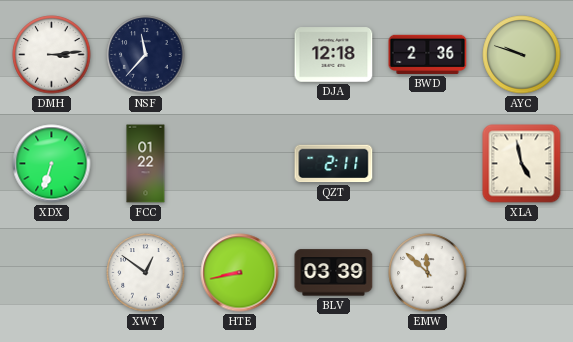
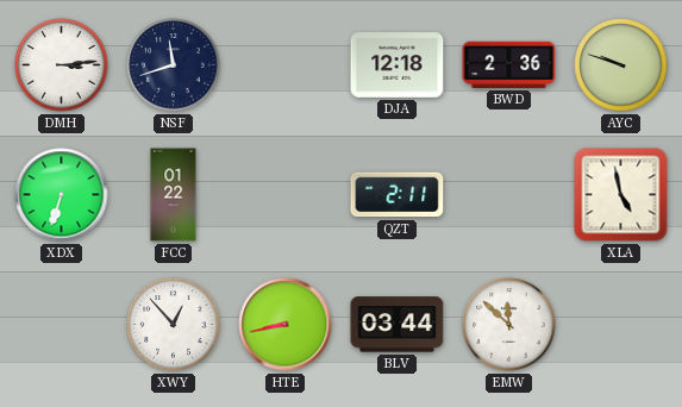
NSF: 11:37 -> 11:42 (174, 65)
XWY: 12:51 -> 12:53 (174, 325)
BLV: 03:39 -> 03:44 (398, 325)
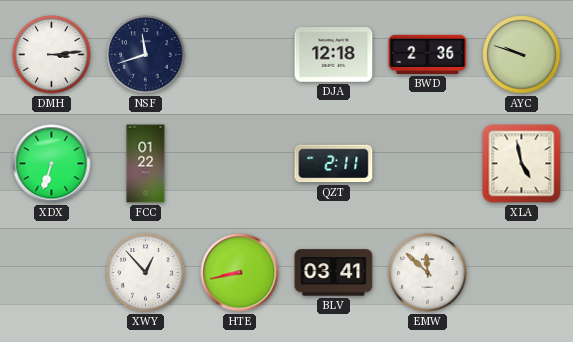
BLV: 03:44 -> 03:41 (334, 273)
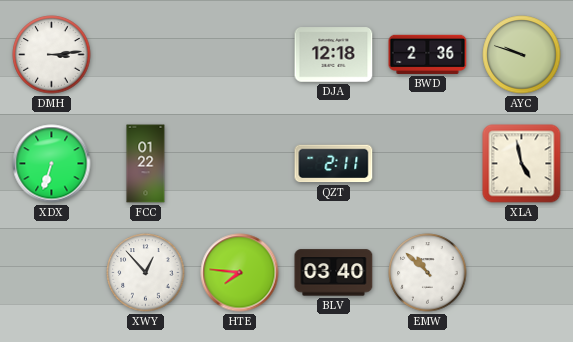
NSF: 11:42 -> none (146, 55)
HTE: 8:43 -> 7:46 (240, 273)
BLV: 03:41 -> 03:40 (334, 273)
EMW: 11:52 -> 10:52 (428, 273)
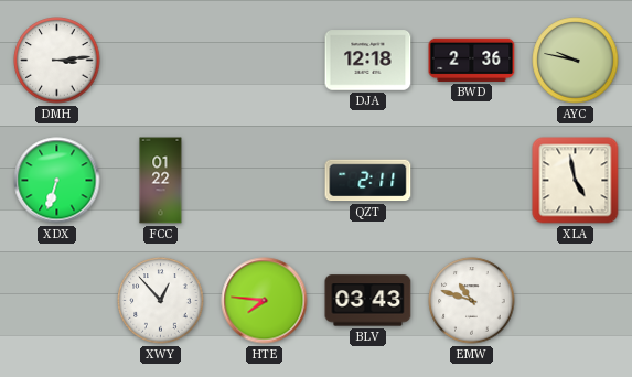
AYC: 9:48 -> 9:47 (576, 61)
BLV: 03:40 -> 03:43 (368, 301)
EMW: 10:52 -> 10:48 (472, 301)
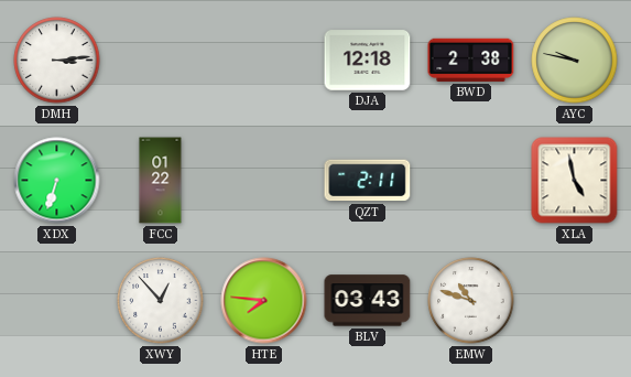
BWD: 2:36 -> 2:38 (471, 60)
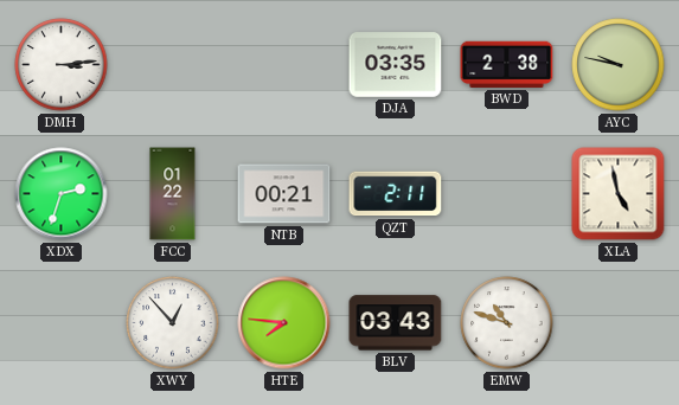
DJA: 12:18 -> 03:35 (396, 65)
XDX: 6:33 -> 2:33 (62, 194)
NTB: none -> 00:21 (284, 194)
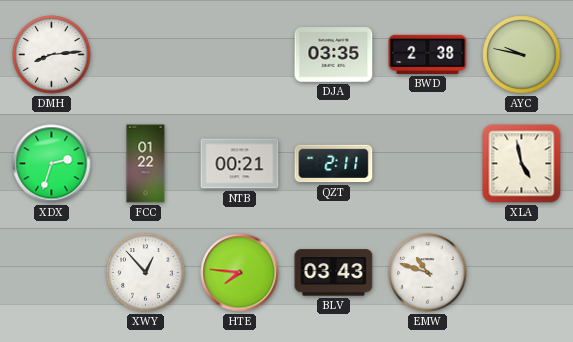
DMH: 3:14 -> 8:14 (52, 55)
